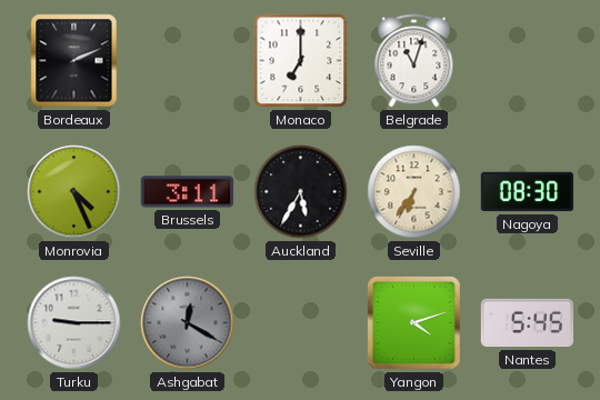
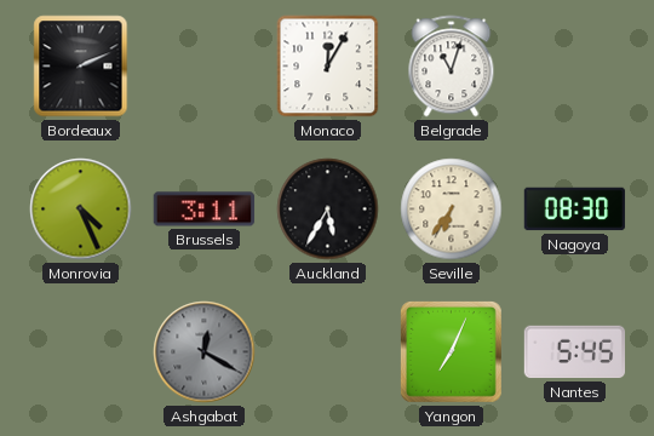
Monaco: 7:00 -> 12:05 (328, 67)
Turku: 9:15 -> none (74, 323)
Yangon: 4:12 -> 7:04 (451, 351)
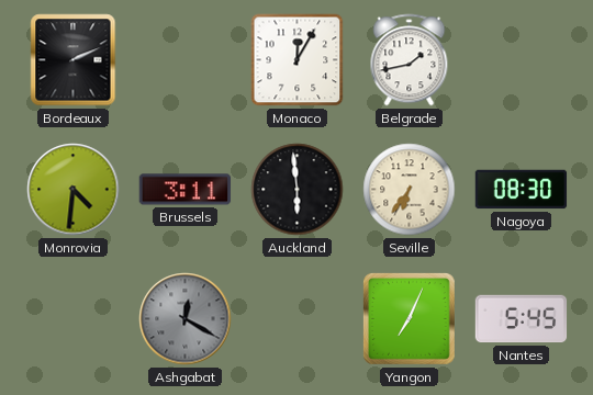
Belgrade: 11:03 -> 1:43 (410, 60)
Monrovia: 4:26 -> 4:31 (74, 190)
Auckland: 5:35 -> 5:59 (298, 190)
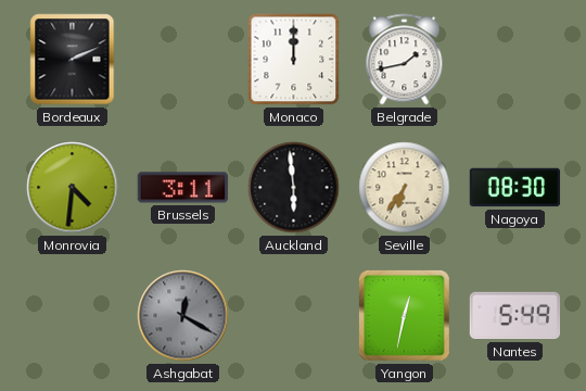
Monaco: 12:05 -> 12:00 (294, 60)
Yangon: 7:04 -> 12:32 (404, 315)
Nantes: 5:45 -> 5:49 (515, 316)
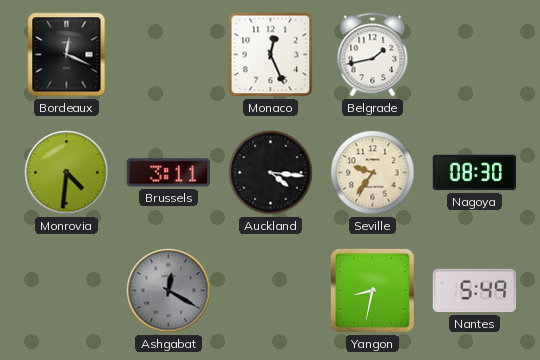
Bordeaux: 2:11 -> 12:19 (67, 55)
Monaco: 12:00 -> 12:26 (271, 55)
Auckland: 5:59 -> 4:16 (271, 173)
Seville: 6:36 -> 9:36 (373, 173)
Yangon: 12:32 -> 8:32 (372, 290)
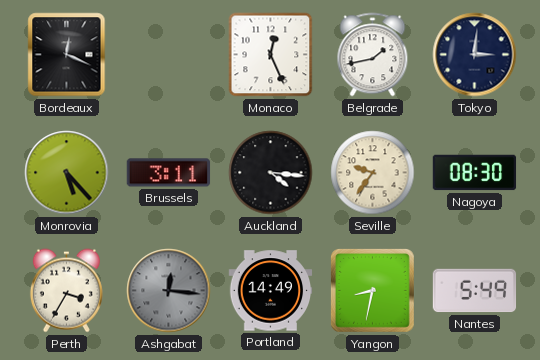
Tokyo: none -> 3:01 (475, 55)
Monrovia: 4:31 -> 5:23 (67, 173)
Perth: none -> 3:35 (66, 291)
Ashgabat: 12:20 -> 12:16 (169, 291)
Portland: none -> 14:49 (271, 291)
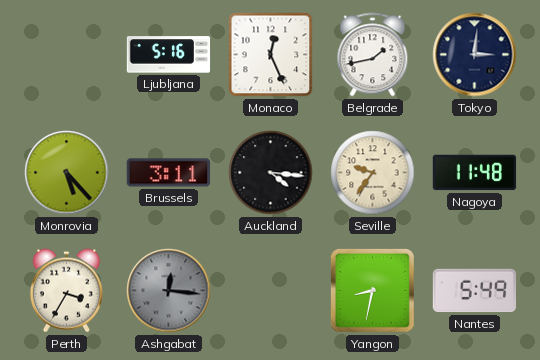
Bordeaux: 12:19 -> none (67, 55)
Ljubljana: none -> 5:16 (169, 55)
Nagoya: 08:30 -> 11:48 (475, 173)
Portland: 14:49 -> none (271, 291)
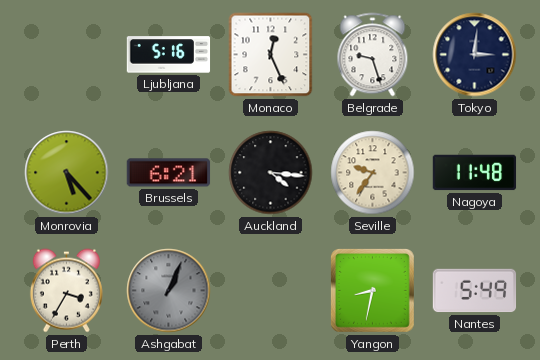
Belgrade: 1:43 -> 9:27 (373, 55)
Brussels: 3:11 -> 6:21 (169, 173)
Ashgabat: 12:16 -> 1:04 (169, 291)
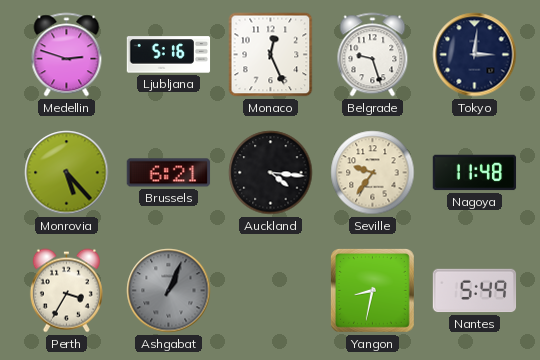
Medellin: none -> 2:48 (67, 55)
